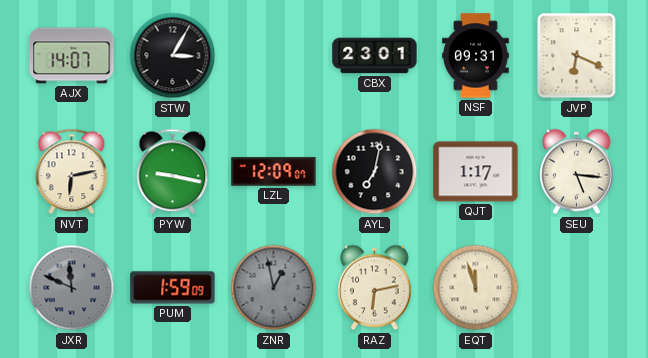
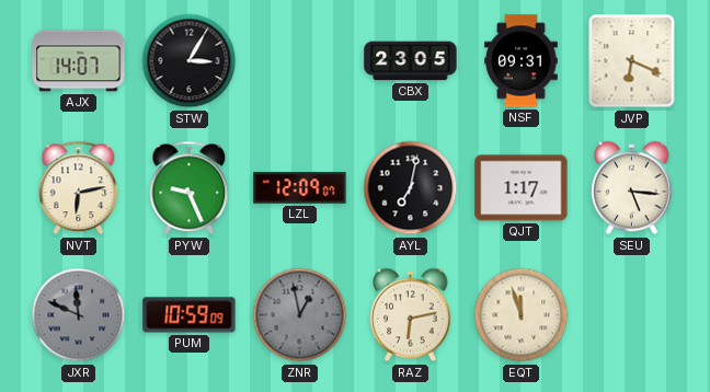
CBX: 23:01 -> 23:05 (411, 61)
PYW: 9:17 -> 9:26 (190, 188)
PUM: 1:59 -> 10:59 (190, 315)
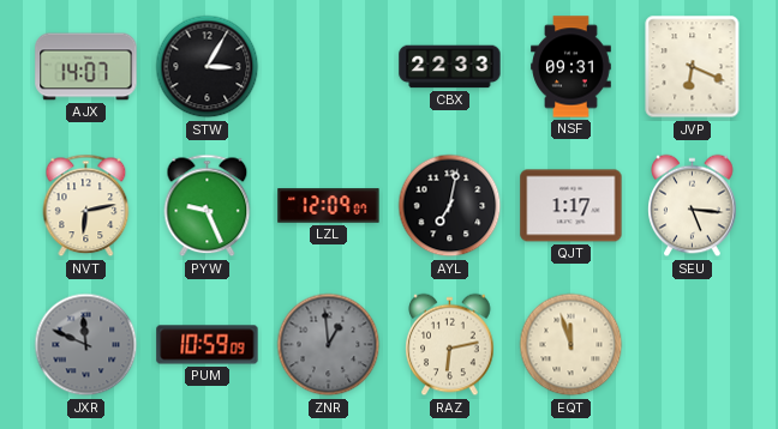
CBX: 23:05 -> 22:33 (450, 67)
ZNR: 12:58 -> 12:59 (329, 345)
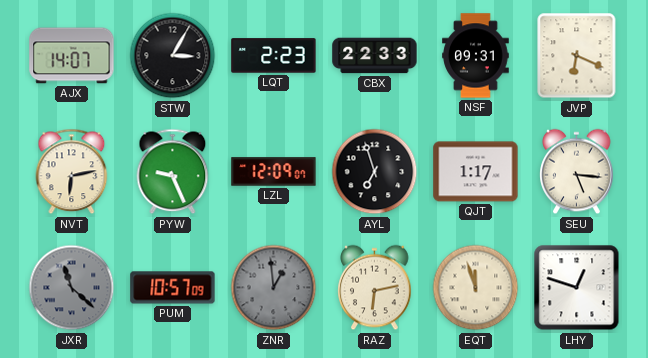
LQT: none -> 2:23 (274, 56)
AYL: 7:02 -> 6:57 (375, 172)
JXR: 11:49 -> 11:22 (72, 288)
PUM: 10:59 -> 10:57 (173, 288)
LHY: none -> 12:48 (577, 288)
